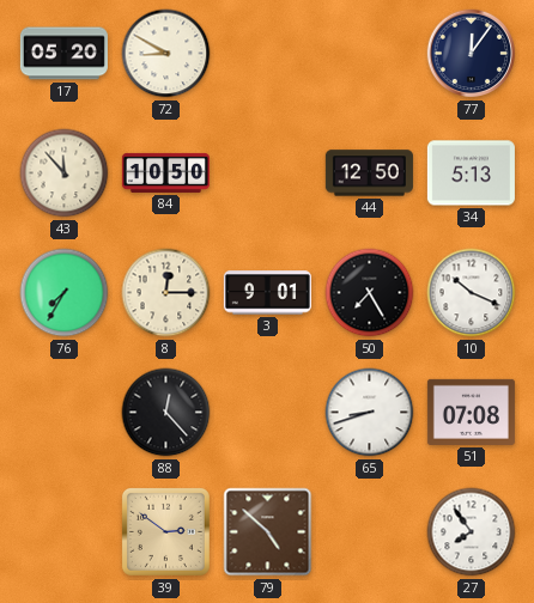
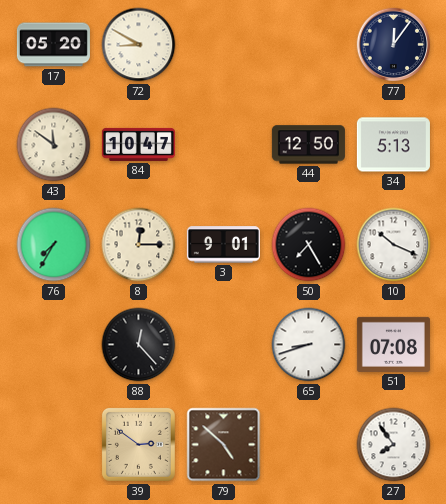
43: 11:53 -> 11:51 (54, 145)
84: 10:50 -> 10:47 (138, 144)
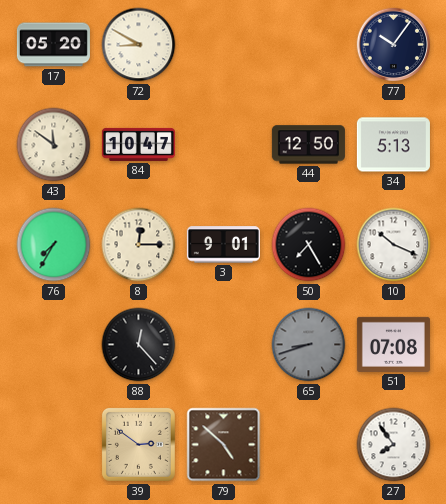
77: 12:06 -> 10:06 (394, 45)
65 dial: white -> grey (309, 345)
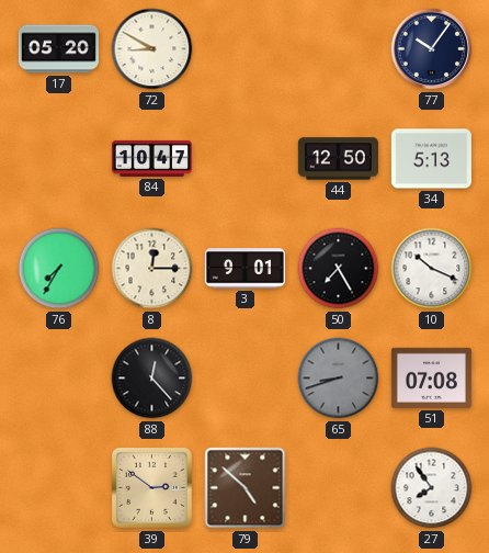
43: 11:51 -> none (54, 145)
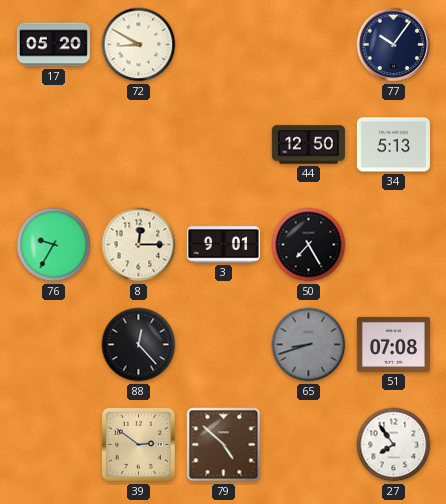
84: 10:47 -> none (151, 158)
76: 7:35 -> 9:35 (54, 245)
10: 10:19 -> none (432, 269)
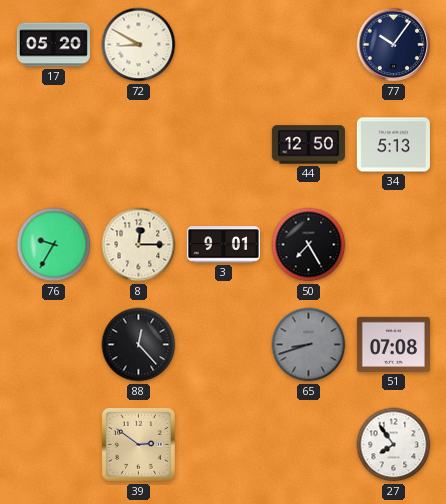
79: 4:52 -> none (224, 445)
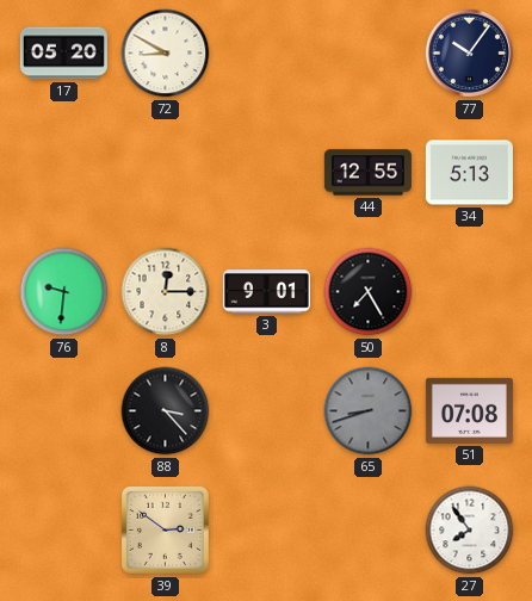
44: 12:50 -> 12:55 (367, 173)
76: 9:35 -> 9:31 (64, 292)
88: 12:23 -> 3:23 (166, 411)
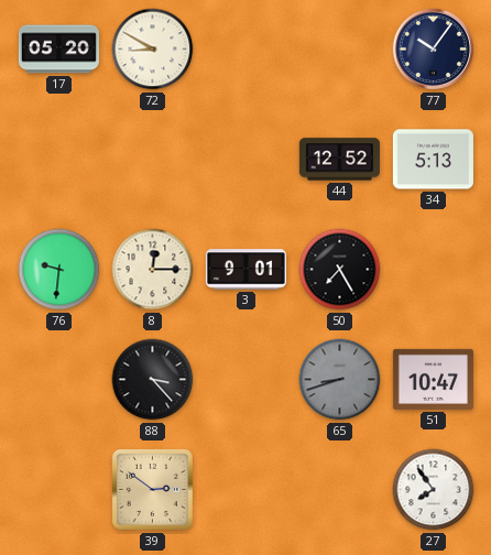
44: 12:55 -> 12:52 (339, 160)
51: 07:08 -> 10:47 (433, 379)
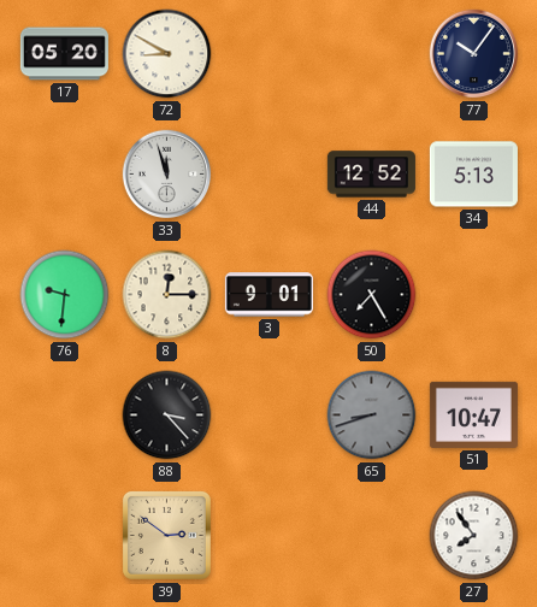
33: none -> 11:57 (167, 175)
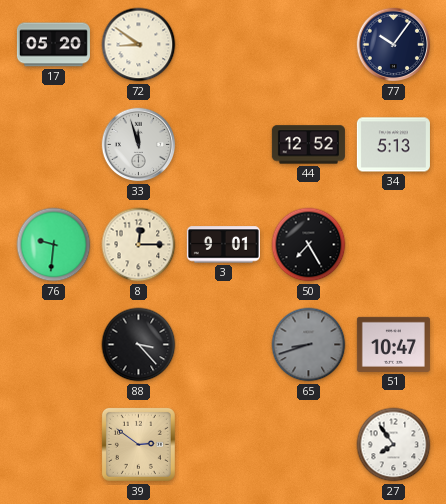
72: 8:50 -> 8:51 (139, 45)
